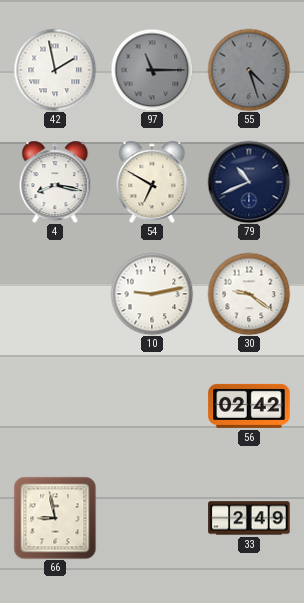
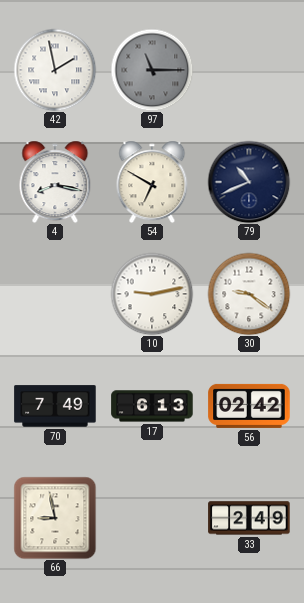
55: 4:27 -> none (249, 70)
70: none -> 7:49 (55, 406)
17: none -> 6:13 (152, 406)
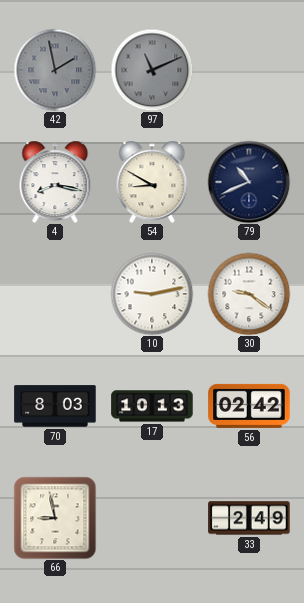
42 dial: white -> grey (55, 70)
97: 11:15 -> 11:11 (152, 70)
54: 6:50 -> 8:50 (152, 182)
70: 7:49 -> 8:03 (55, 406)
17: 6:13 -> 10:13 (152, 406)
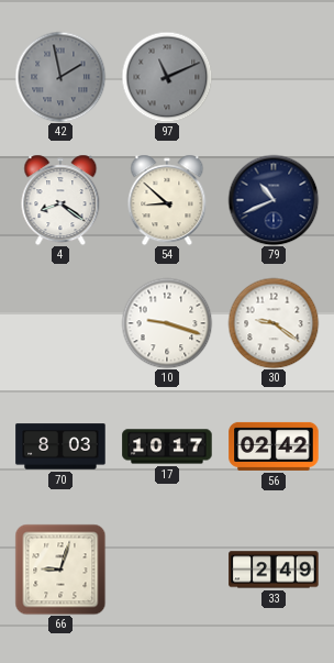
4: 8:17 -> 8:21 (60, 200)
54: 8:50 -> 8:52 (167, 200)
10: 9:13 -> 9:18 (167, 323)
17: 10:13 -> 10:17 (167, 446)
66: 8:58 -> 9:03 (60, 570)
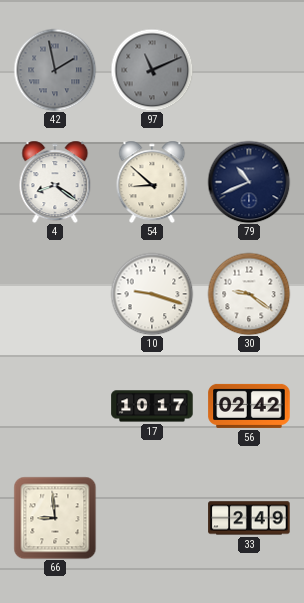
70: 8:03 -> none (60, 446)
66: 9:03 -> 8:59 (55, 518)
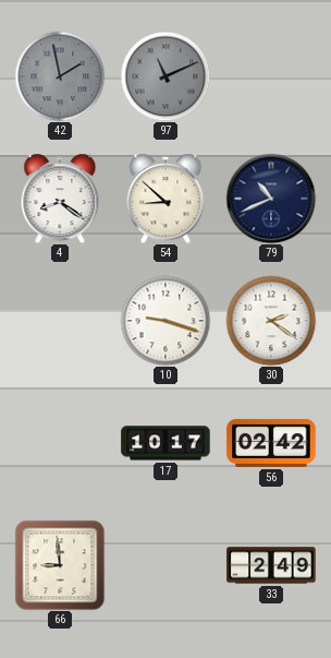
30: 9:21 -> 2:21 (271, 321)
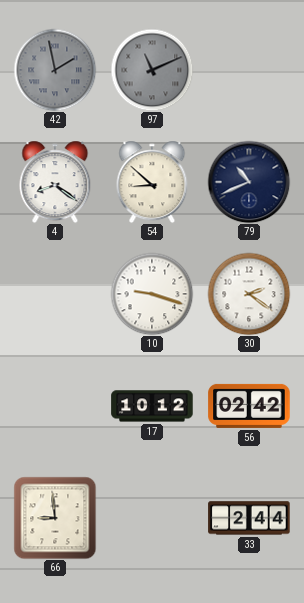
17: 10:17 -> 10:12 (152, 406)
33: 2:49 -> 2:44 (249, 518)
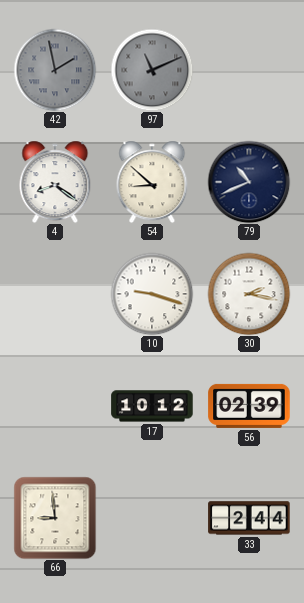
30: 2:21 -> 2:17 (249, 294)
56: 02:42 -> 02:39 (249, 406)
